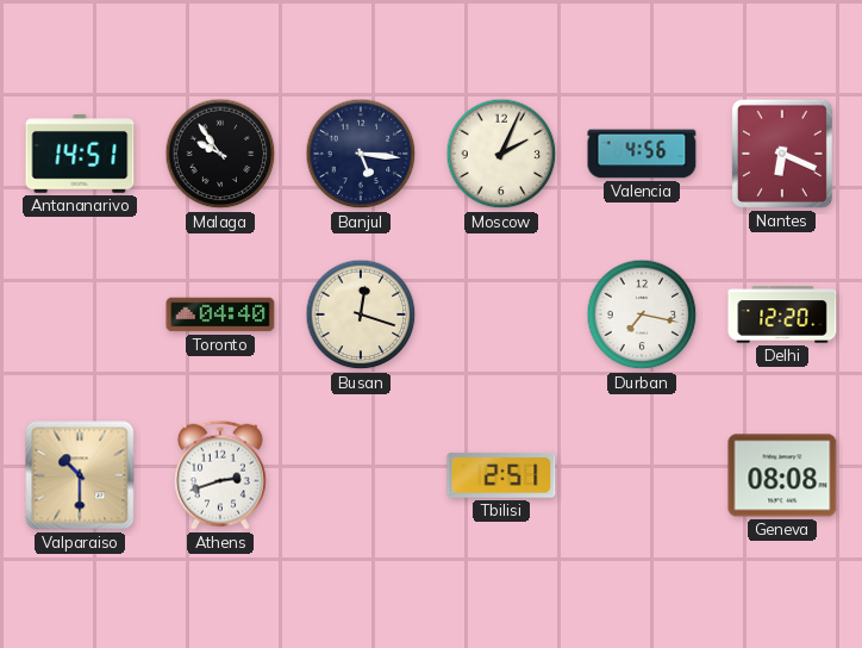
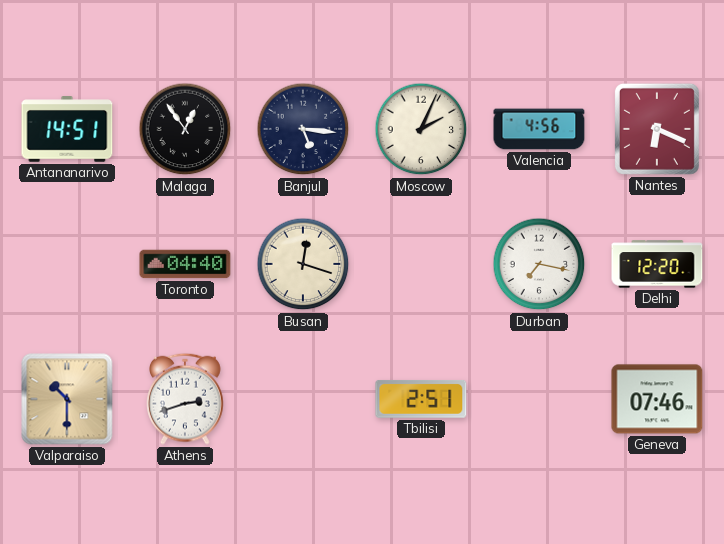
Malaga: 9:54 -> 12:54 (185, 129)
Geneva: 08:08 -> 07:46 (657, 399)
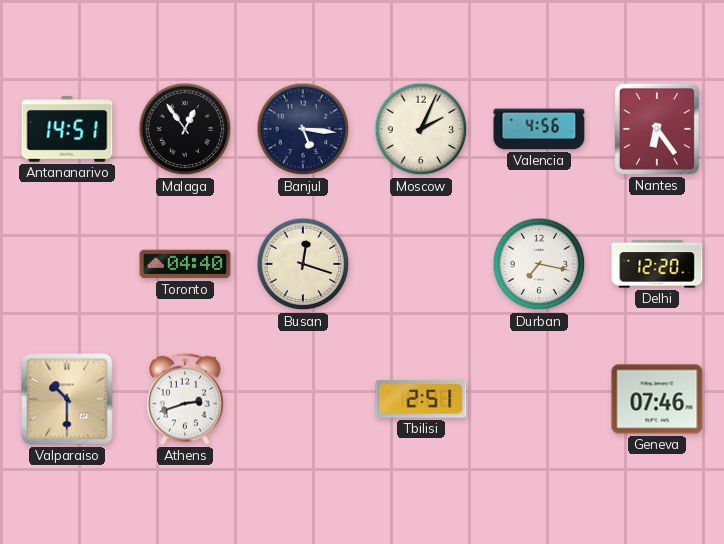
Nantes: 6:19 -> 6:24 (657, 129)
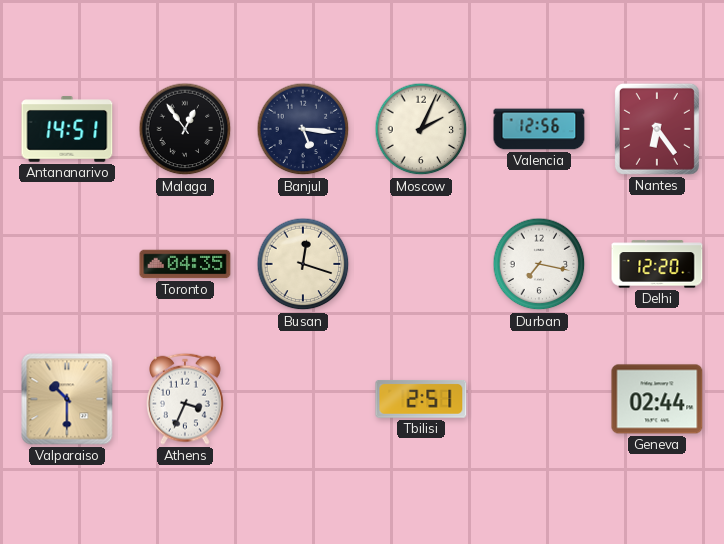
Valencia: 4:56 -> 12:56 (539, 129)
Toronto: 04:40 -> 04:35 (185, 264)
Athens: 2:42 -> 3:34 (186, 399)
Geneva: 07:46 -> 02:44 (657, 399)
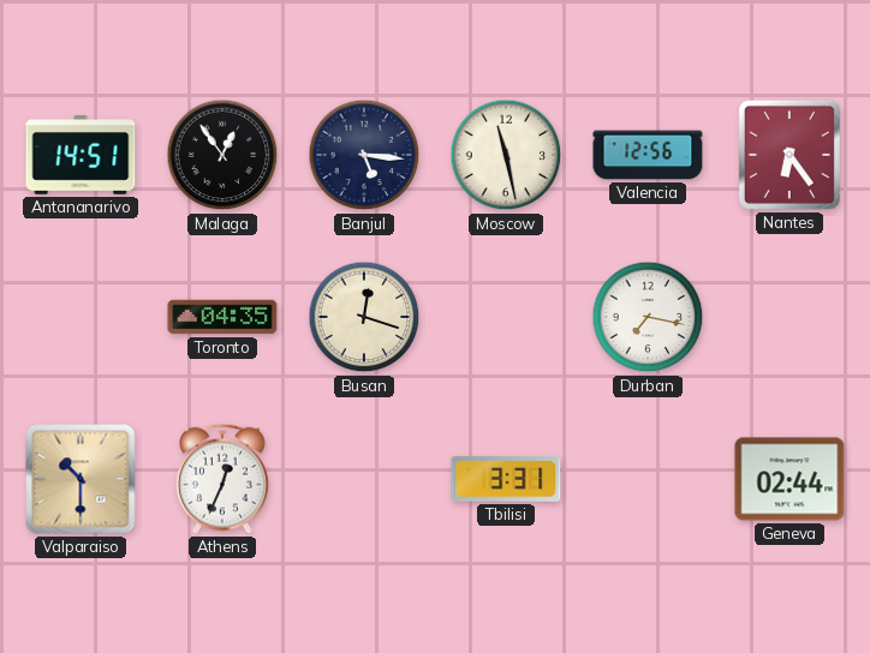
Moscow: 2:04 -> 11:28 (506, 155)
Delhi: 12:20 -> none (657, 264)
Athens: 3:34 -> 12:34 (224, 479)
Tbilisi: 2:51 -> 3:31 (506, 479)
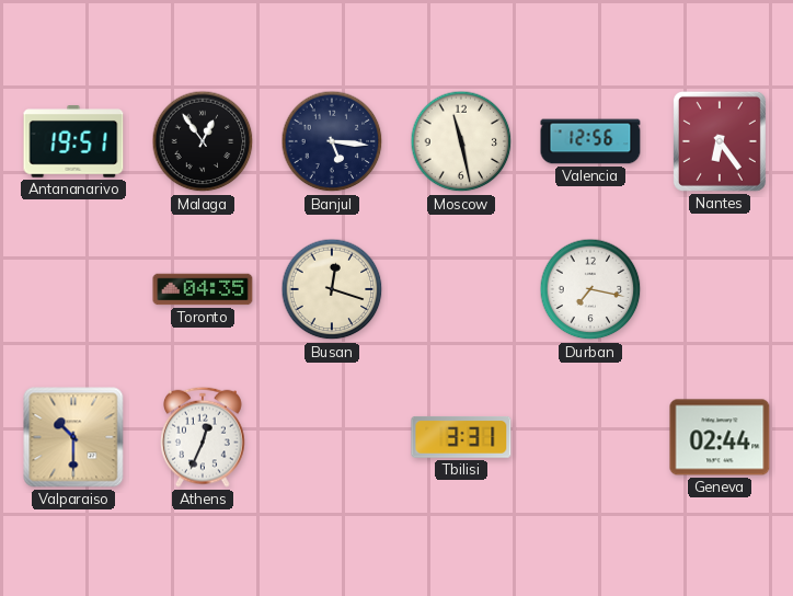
Antananarivo: 14:51 -> 19:51 (73, 141)
